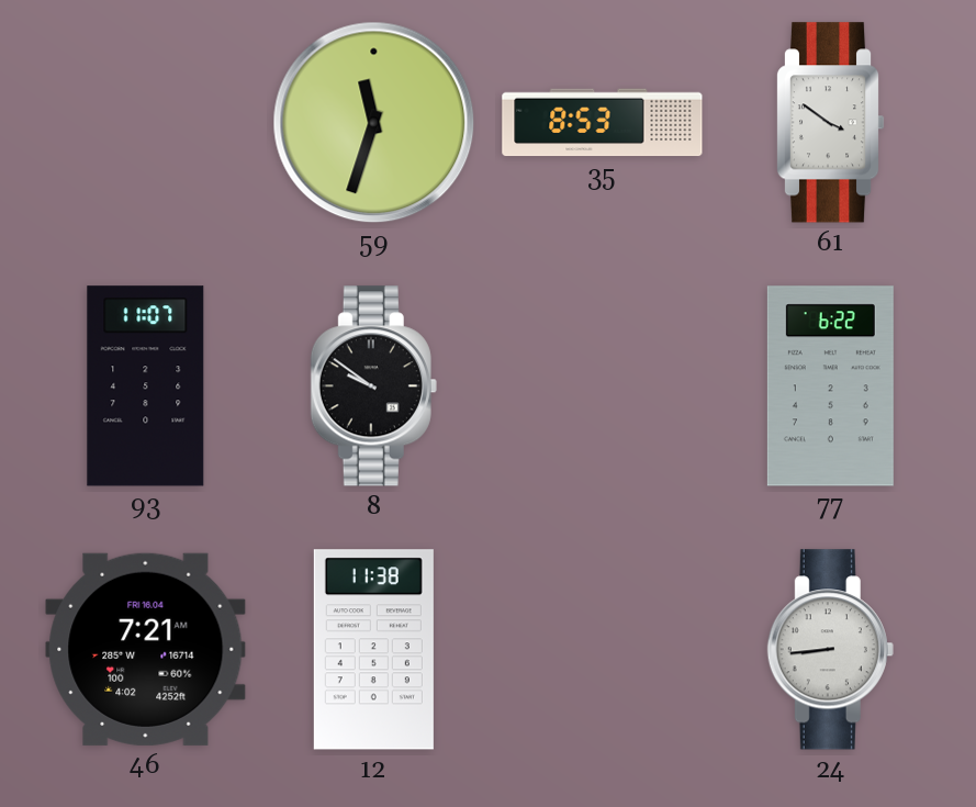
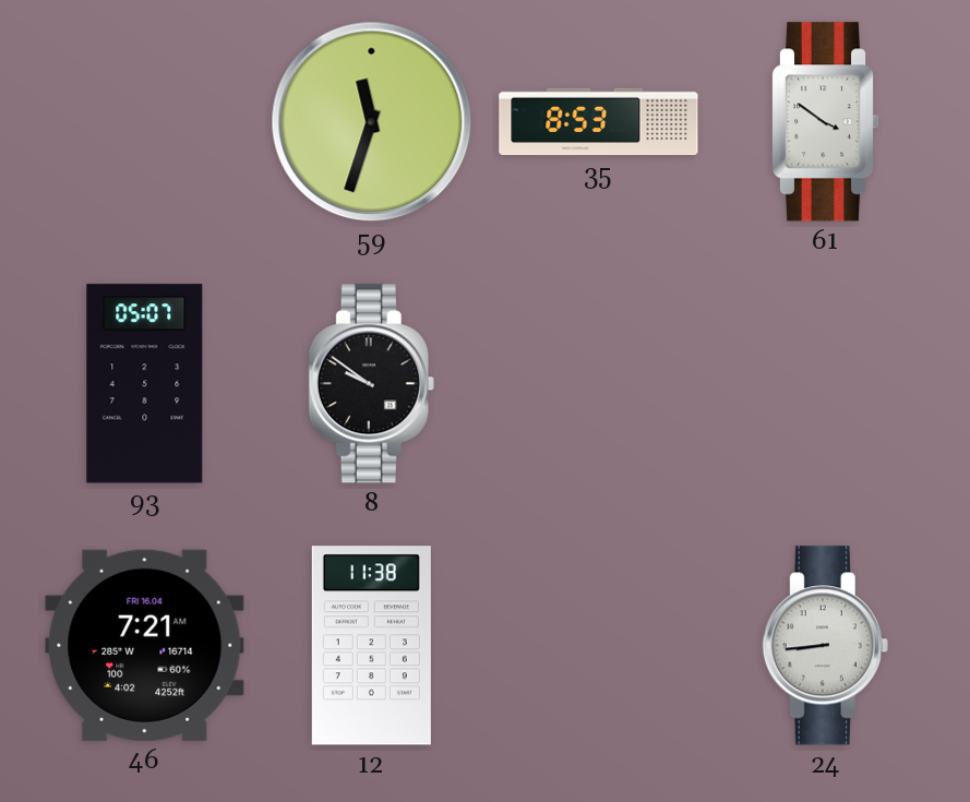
93: 11:07 -> 05:07 (145, 384)
77: 6:22 -> none (830, 386)
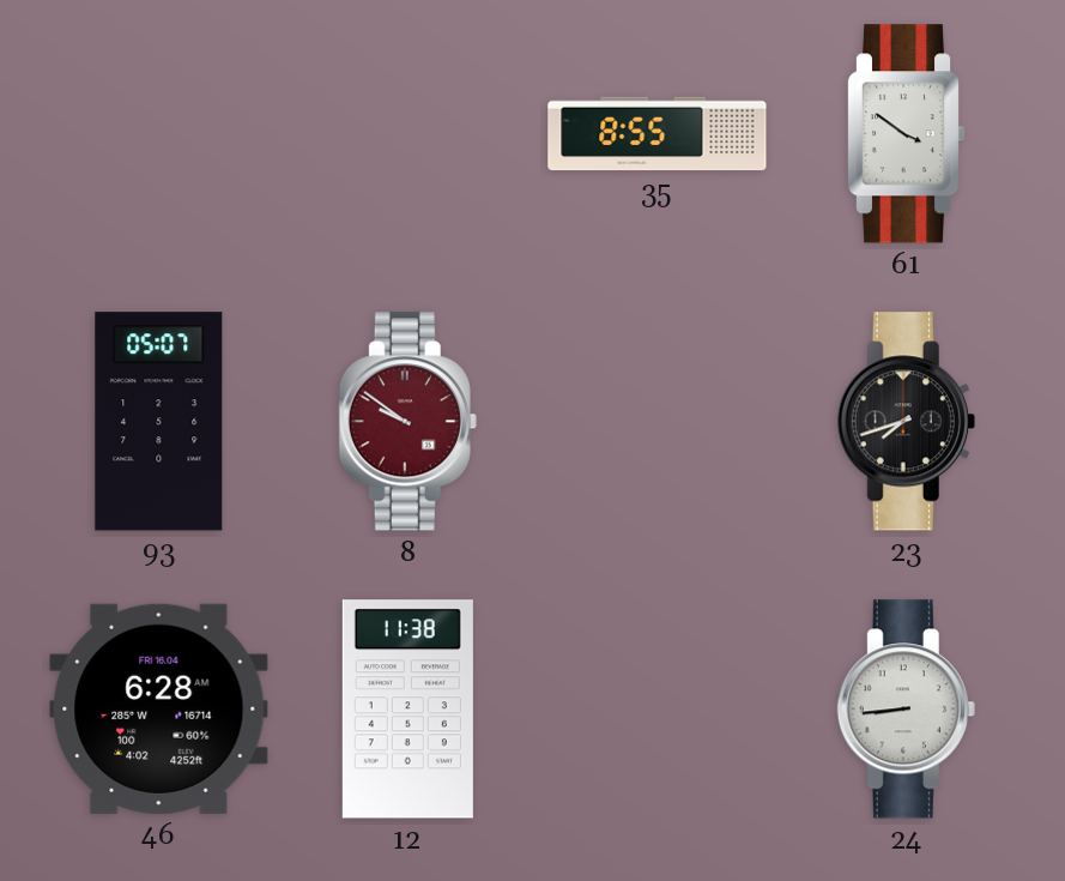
59: 11:33 -> none (372, 122)
35: 8:53 -> 8:55 (658, 134)
8 dial: black -> burgundy (407, 422)
23: none -> 7:42 (906, 422)
46: 7:21 -> 6:28 (159, 708)
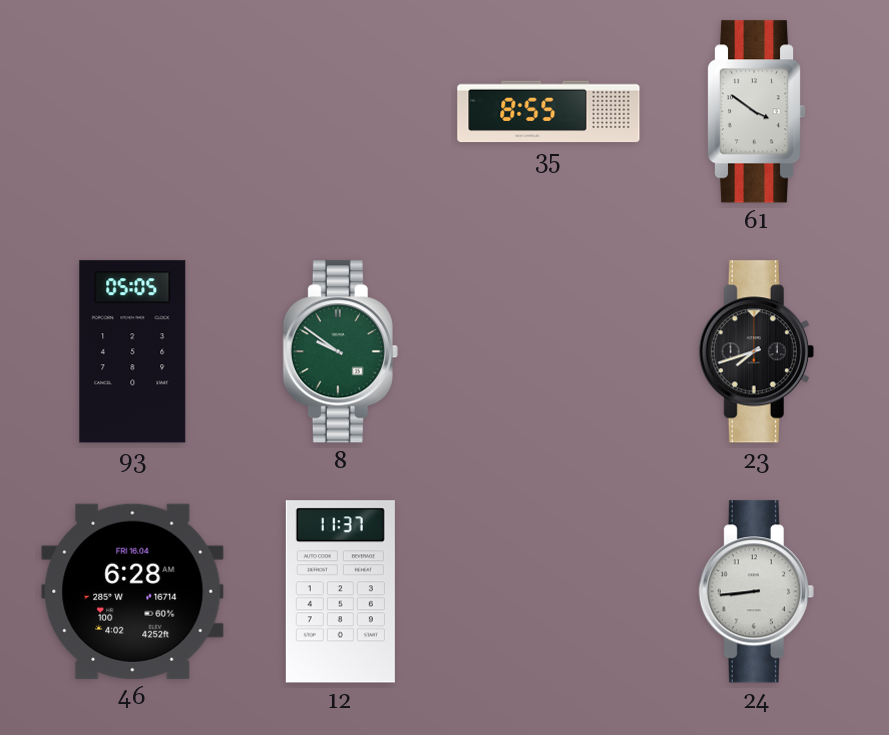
93: 05:07 -> 05:05 (133, 352)
8 dial: burgundy -> green (340, 352)
12: 11:38 -> 11:37 (340, 592)
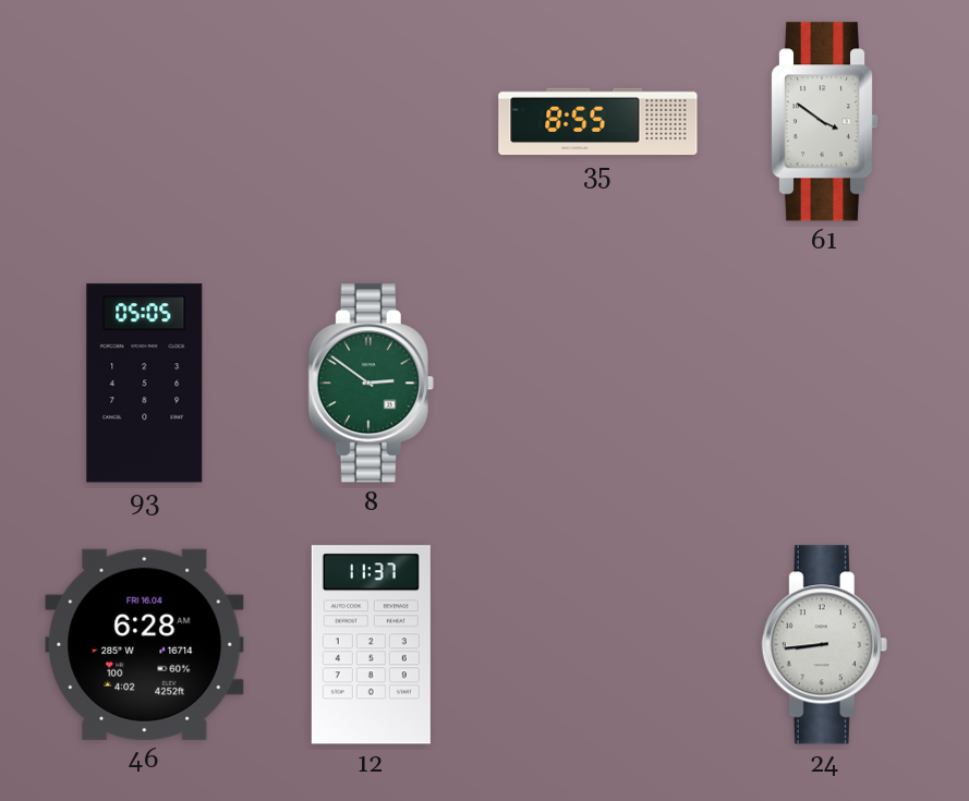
8: 9:51 -> 2:51 (371, 384)
23: 7:42 -> none (756, 352)
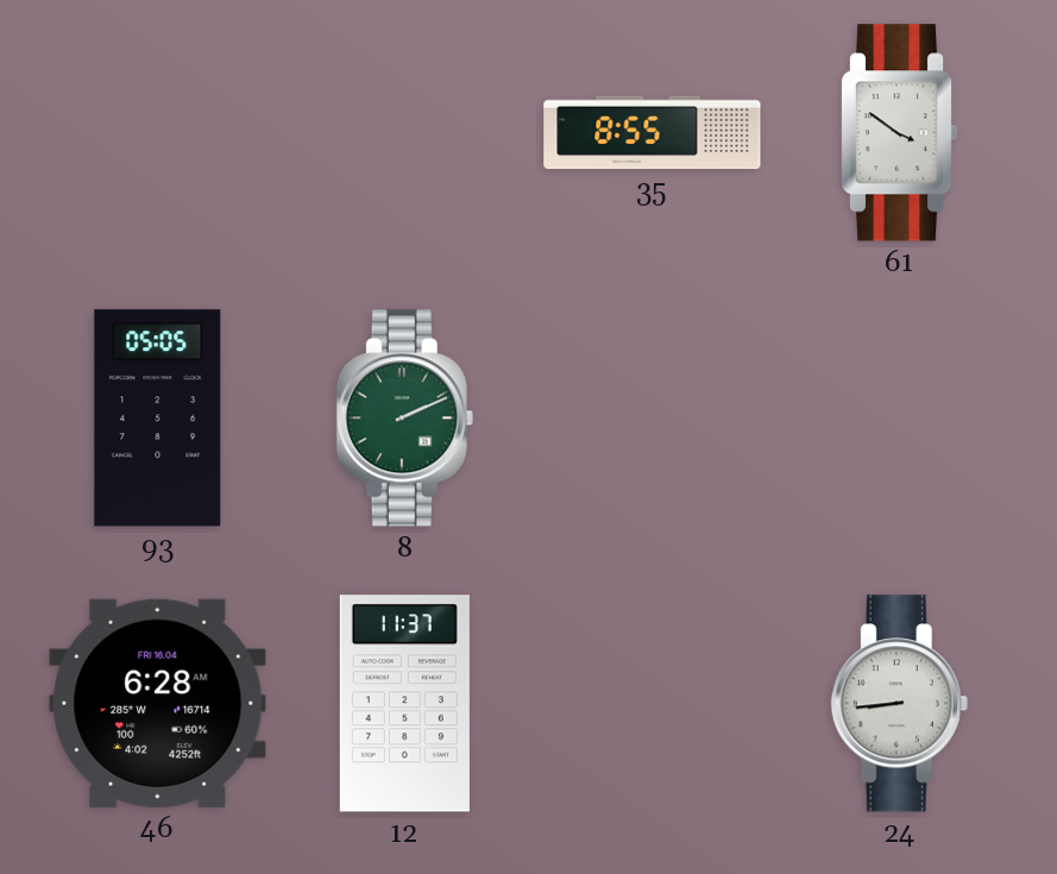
8: 2:51 -> 2:11 (404, 419)
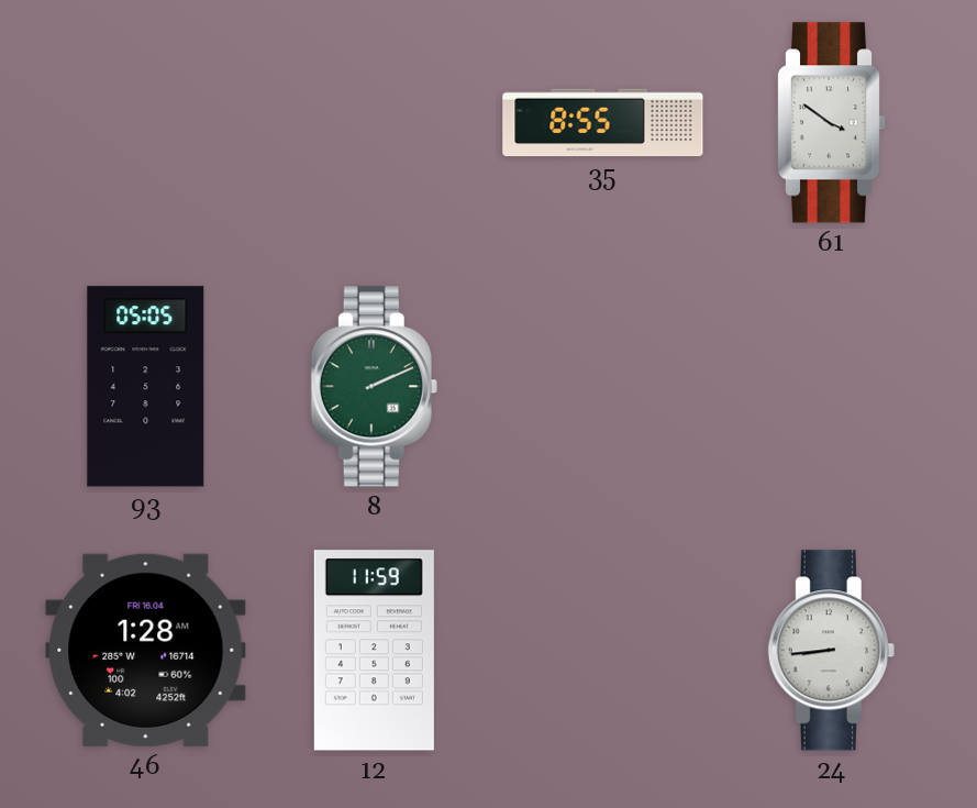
46: 6:28 -> 1:28 (146, 650)
12: 11:37 -> 11:59 (374, 651)
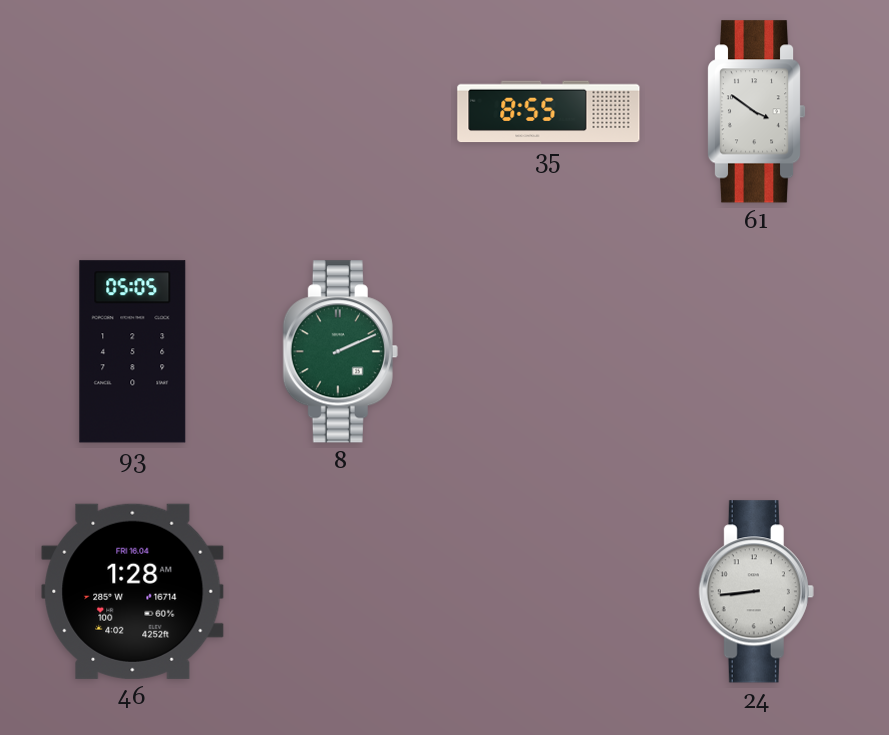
12: 11:59 -> none (374, 651)
